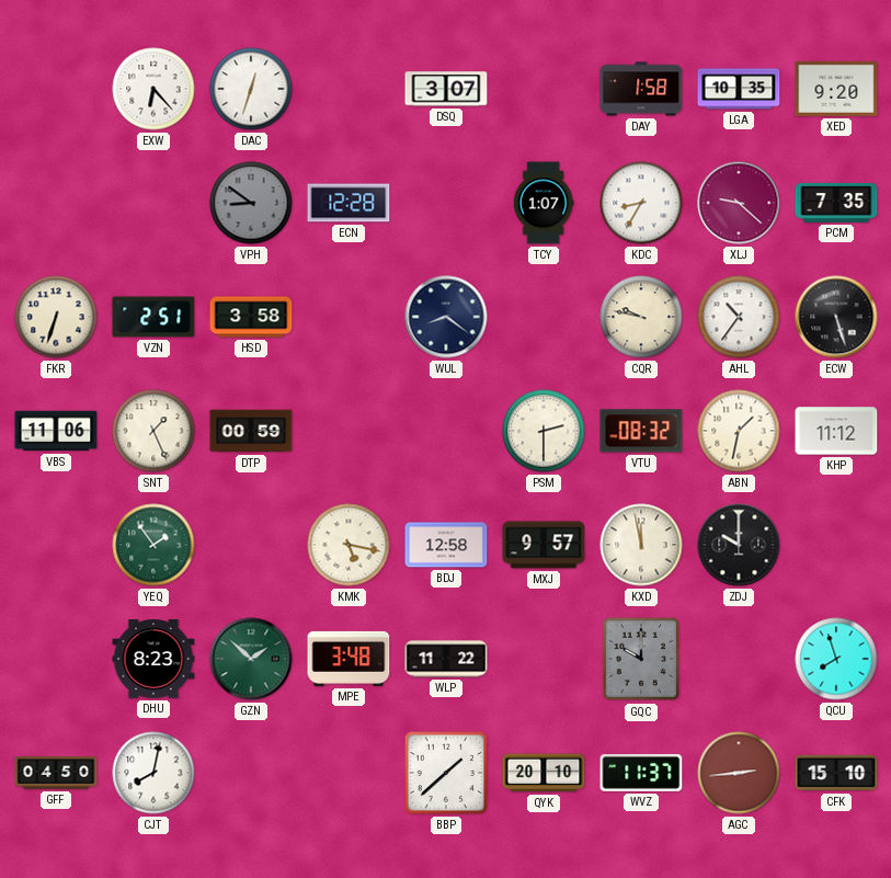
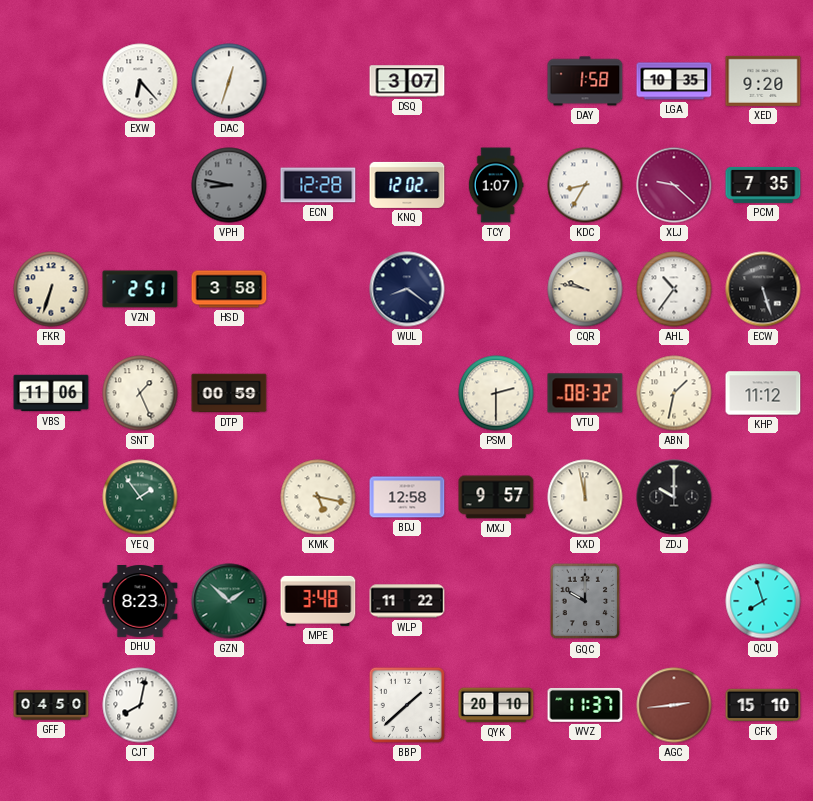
VPH: 8:51 -> 8:47 (229, 185)
KNQ: none -> 12:02 (407, 185)
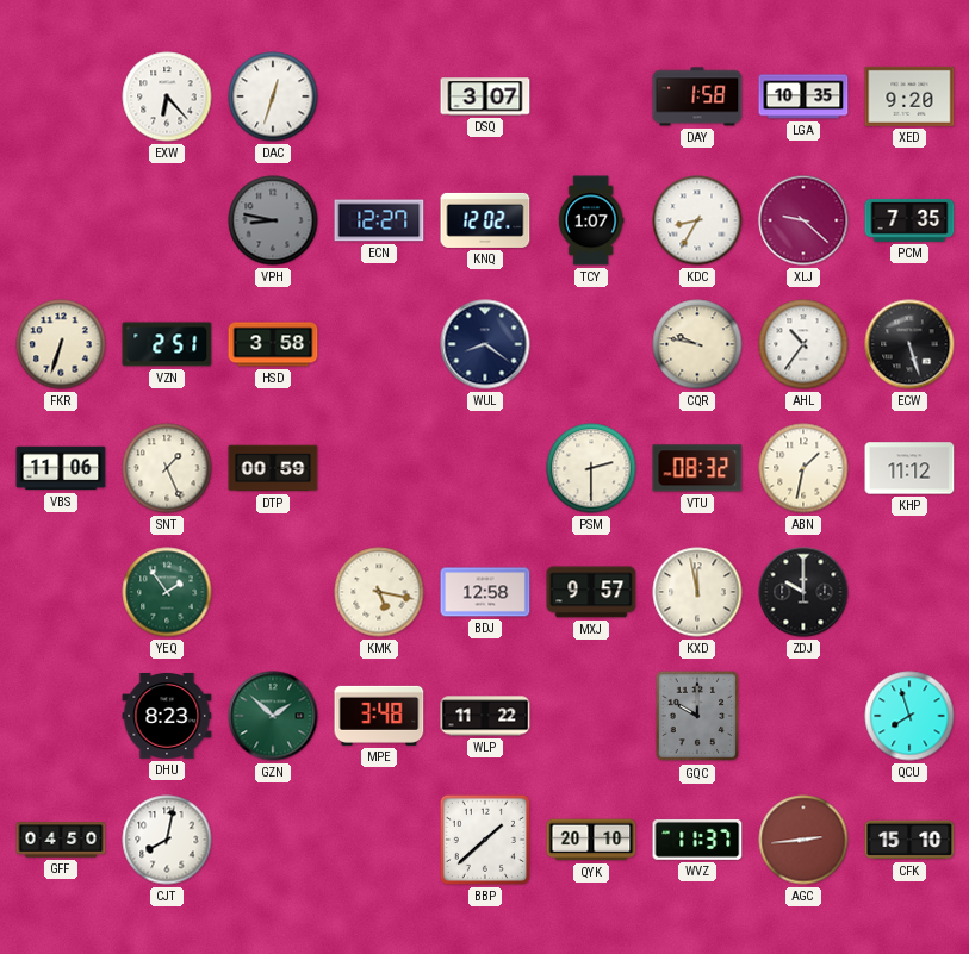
ECN: 12:28 -> 12:27 (379, 220)
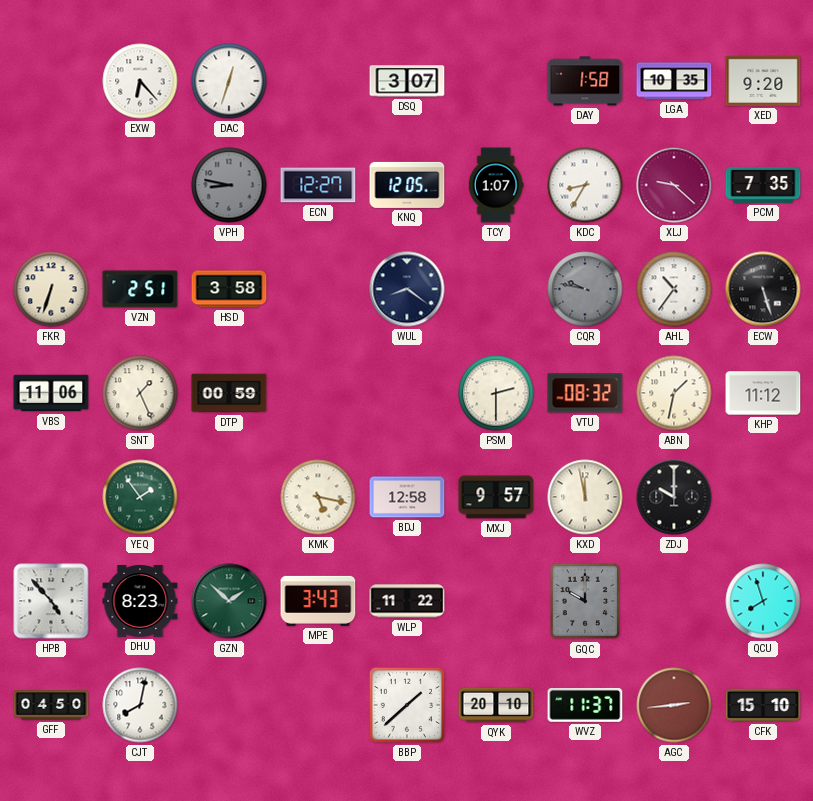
KNQ: 12:02 -> 12:05 (407, 185)
CQR dial: cream -> grey (585, 289)
HPB: none -> 4:53 (51, 601)
MPE: 3:48 -> 3:43 (318, 601)
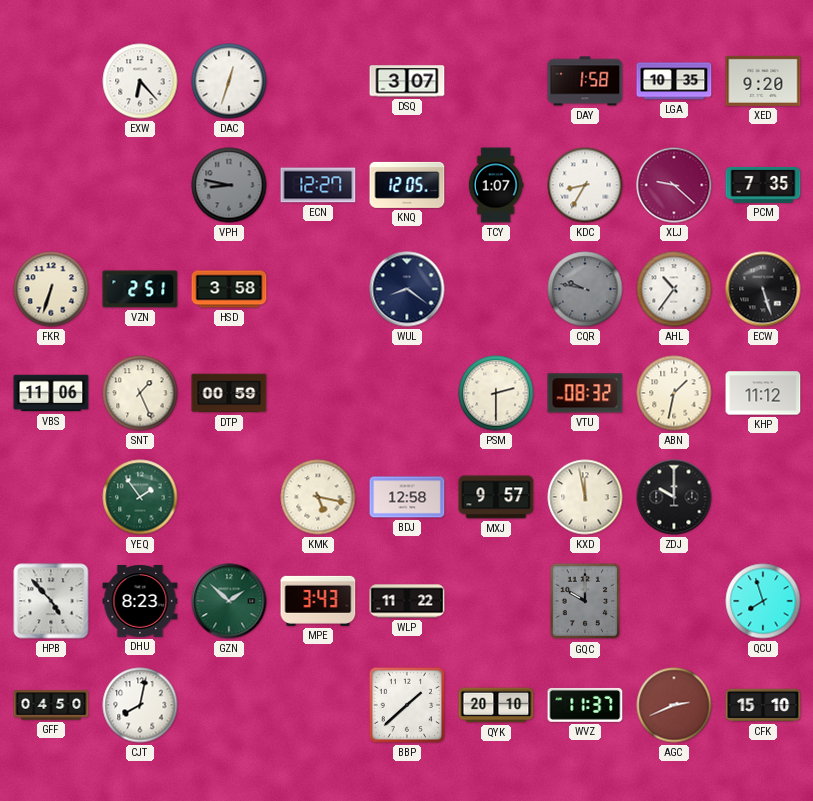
AGC: 2:44 -> 2:41 (674, 705)
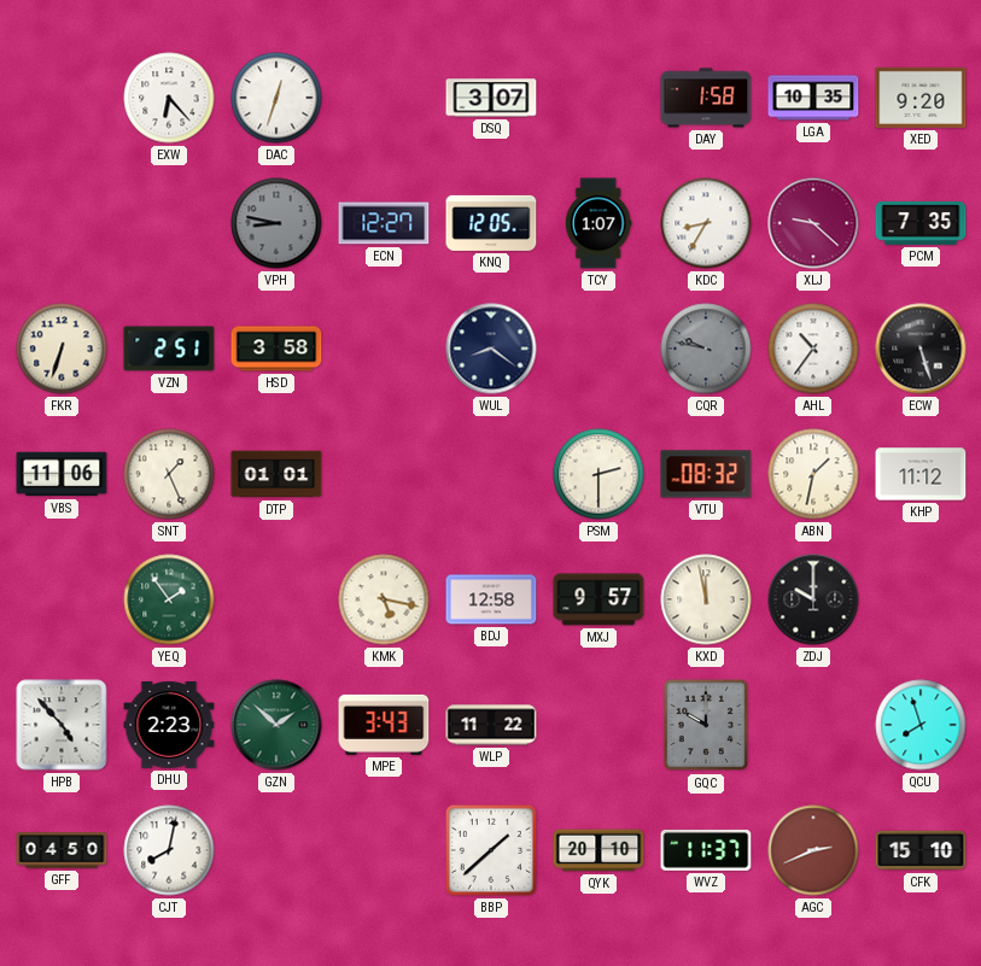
DTP: 00:59 -> 01:01 (276, 474)
DHU: 8:23 -> 2:23 (169, 726)
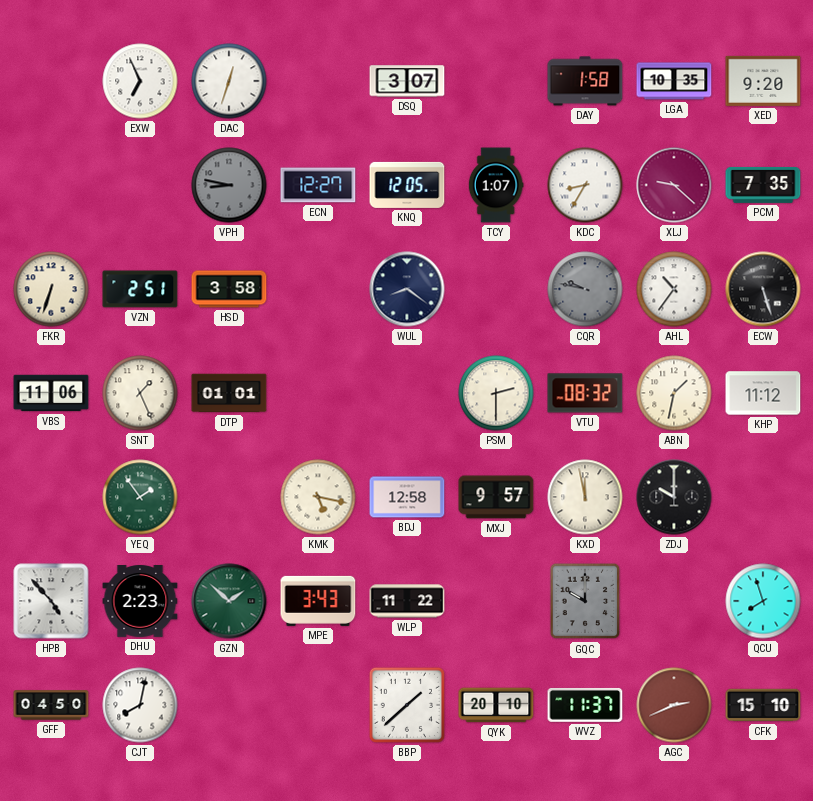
EXW: 6:23 -> 6:56 (140, 81)
